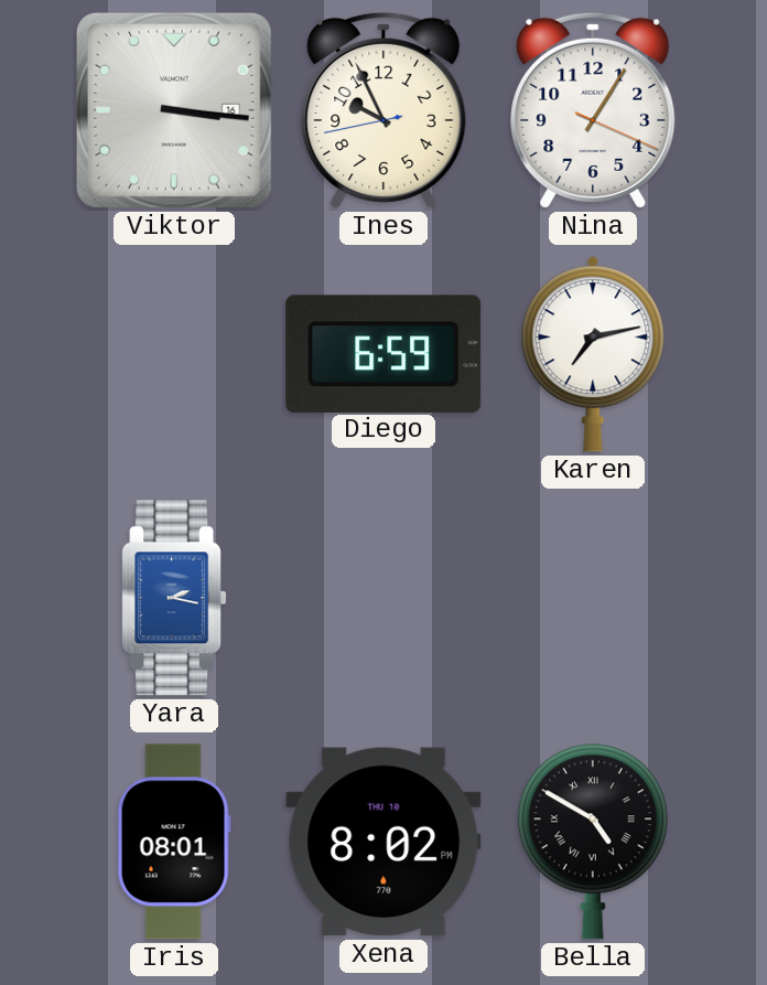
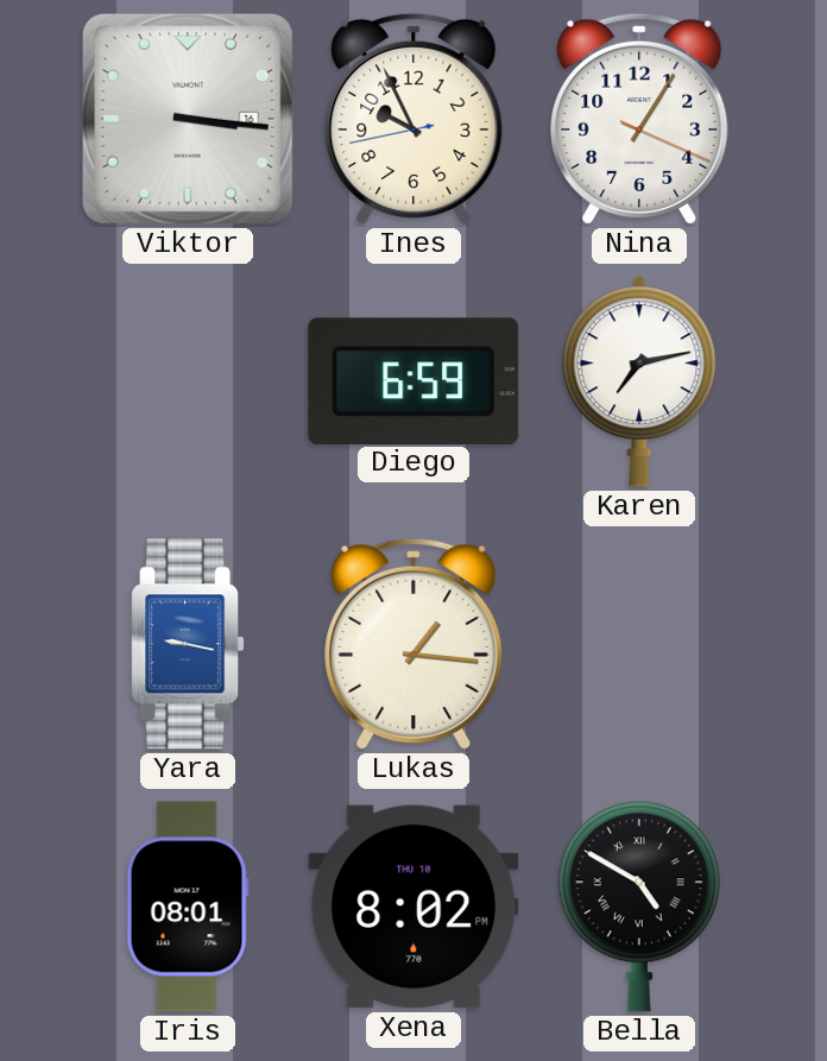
Yara: 2:17 -> 9:17 (188, 644)
Lukas: none -> 1:16 (414, 644)
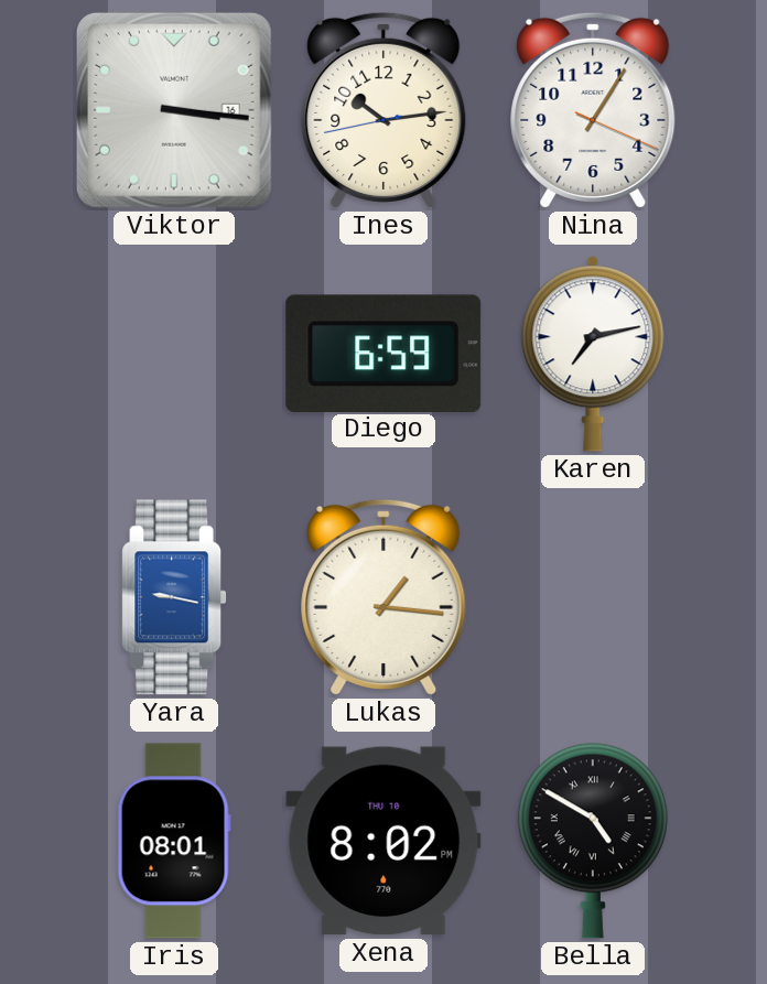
Ines: 9:55 -> 10:13 (383, 110)
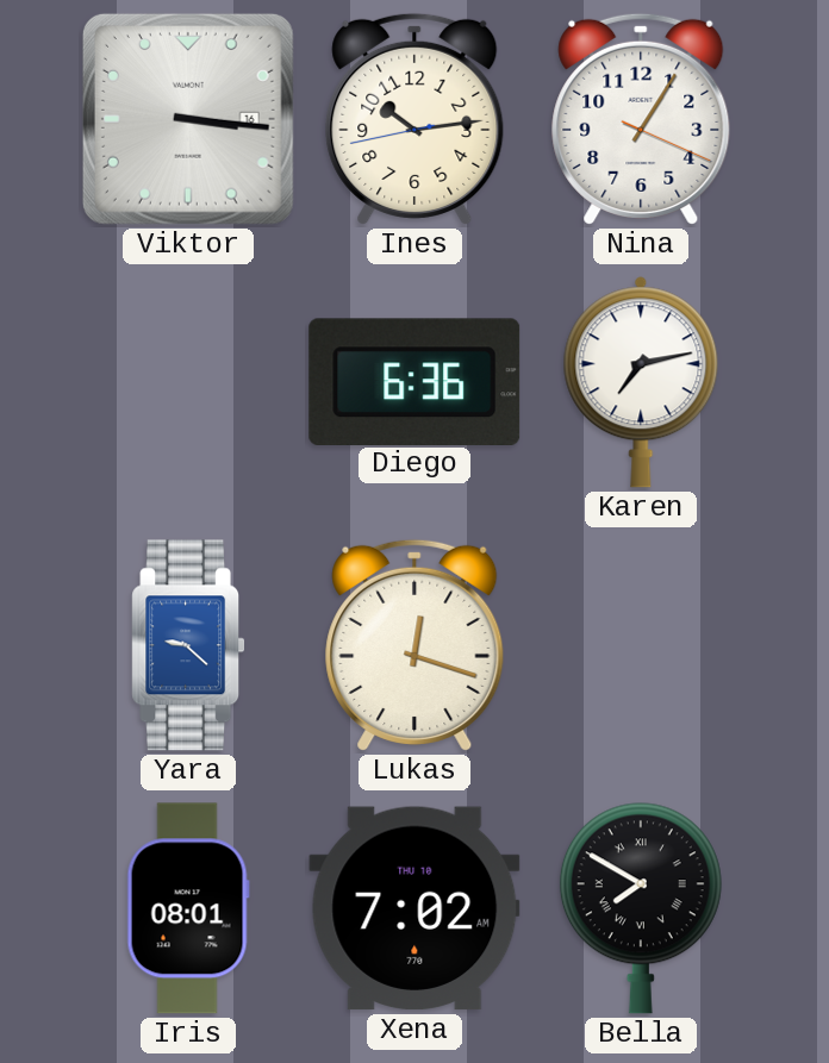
Diego: 6:59 -> 6:36 (414, 381)
Yara: 9:17 -> 9:22 (188, 645)
Lukas: 1:16 -> 12:18 (414, 645)
Xena: 8:02 -> 7:02 (414, 908)
Bella: 4:50 -> 7:50 (641, 908)
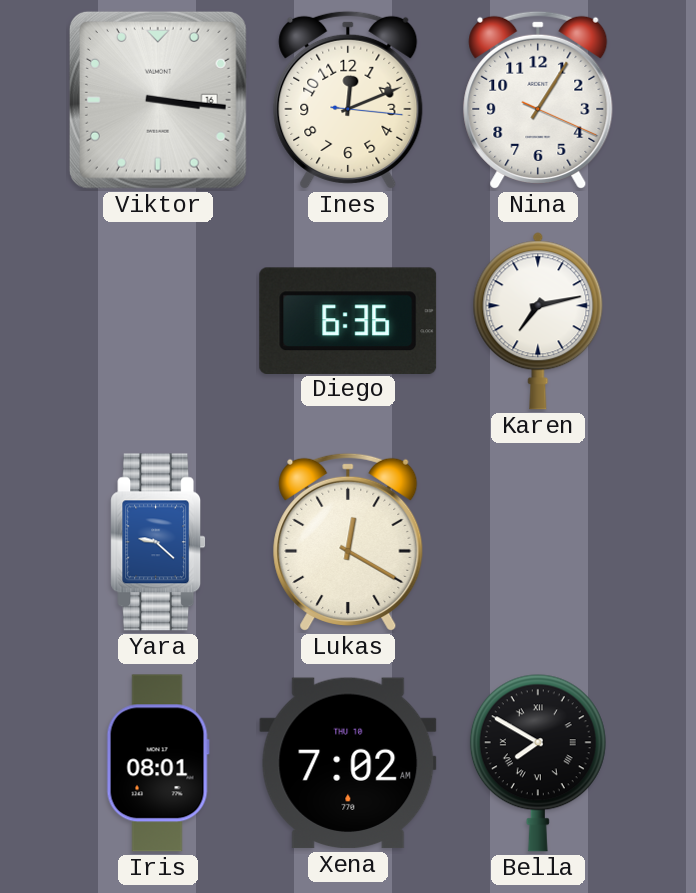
Ines: 10:13 -> 12:11 (348, 100)
Lukas: 12:18 -> 12:20 (348, 542)
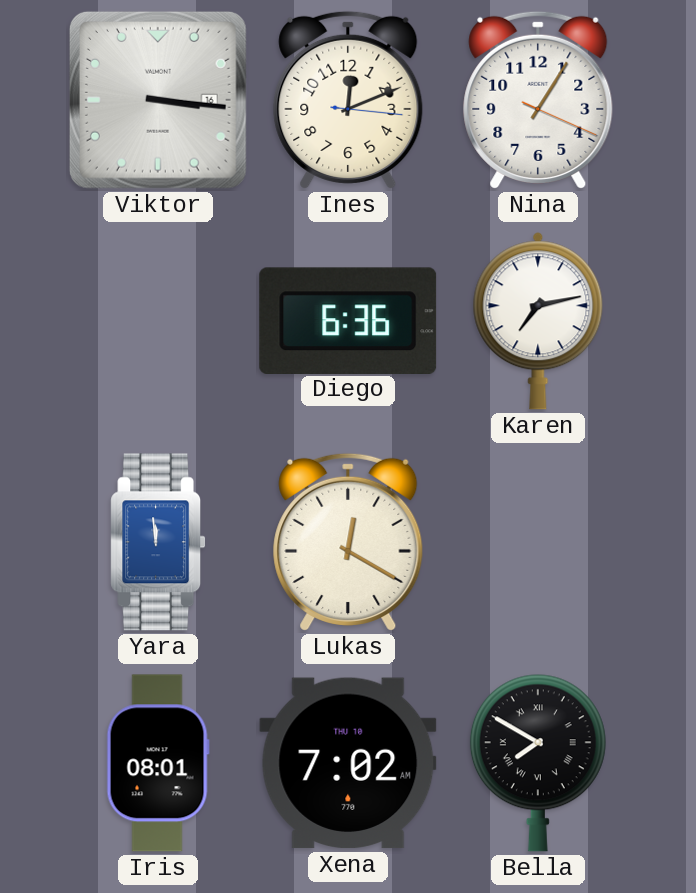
Yara: 9:22 -> 11:59 (158, 542)
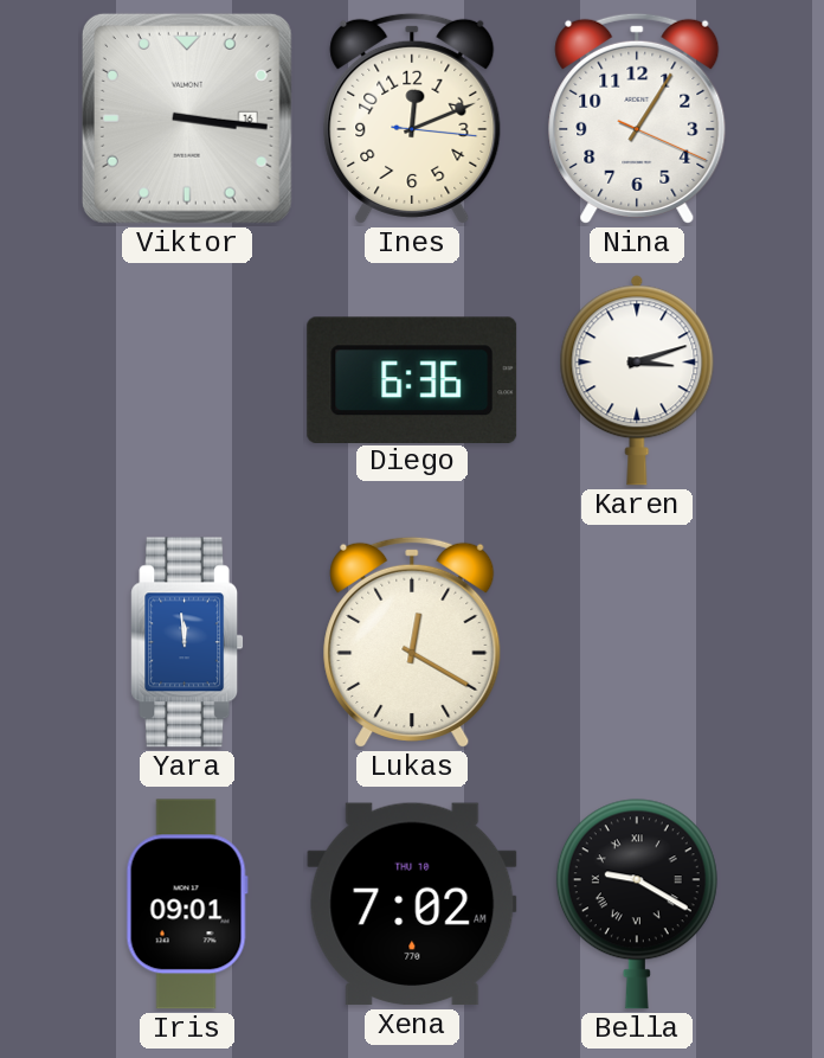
Karen: 7:13 -> 3:12 (637, 380)
Iris: 08:01 -> 09:01 (187, 904)
Bella: 7:50 -> 9:20 (637, 904)
